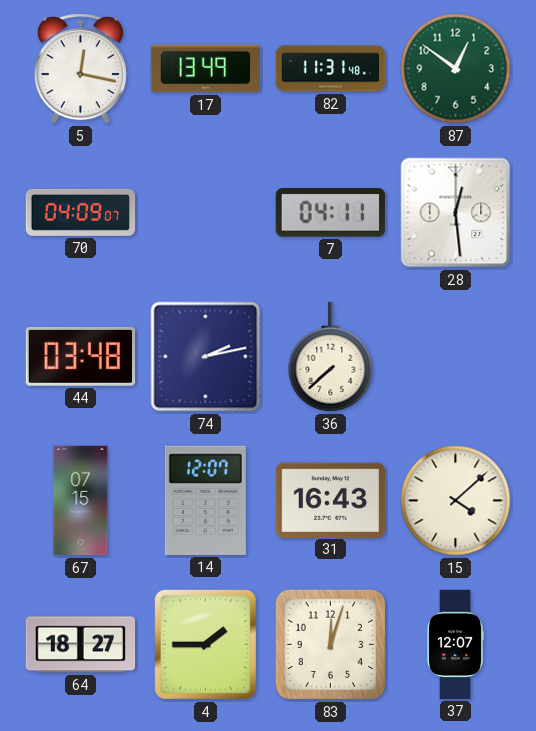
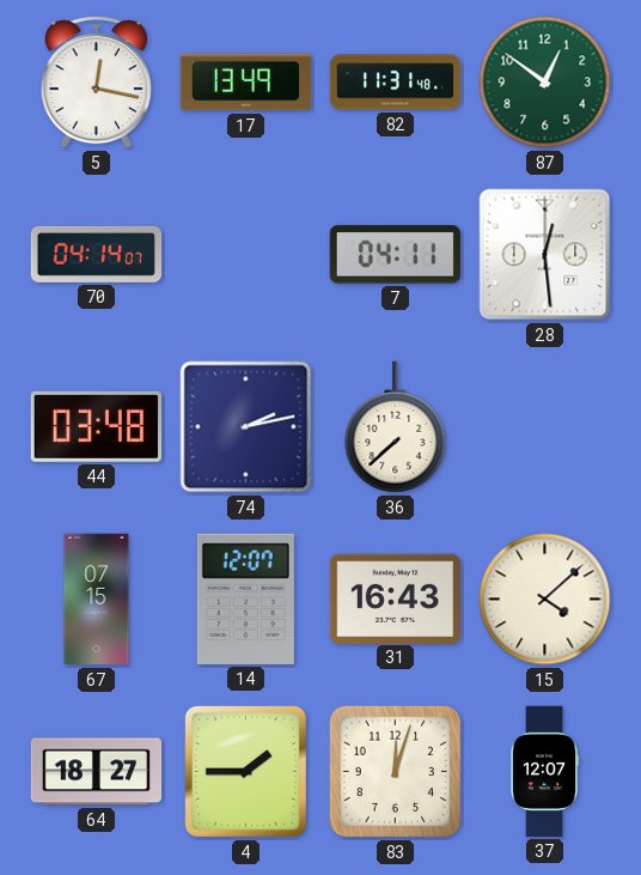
70: 04:09 -> 04:14 (97, 254)
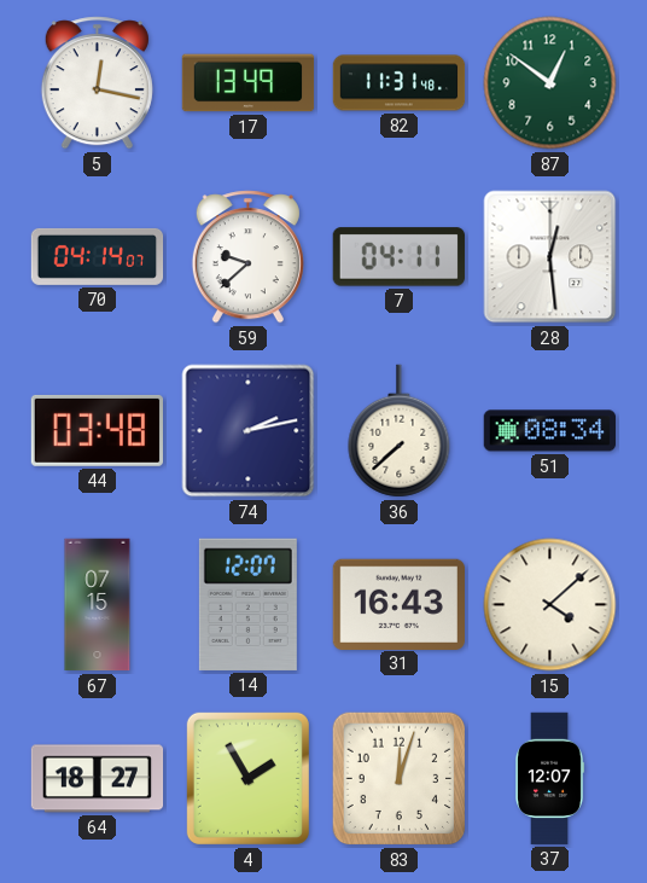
59: none -> 9:38 (247, 257)
51: none -> 08:34 (549, 431)
4: 1:45 -> 1:55 (247, 778)
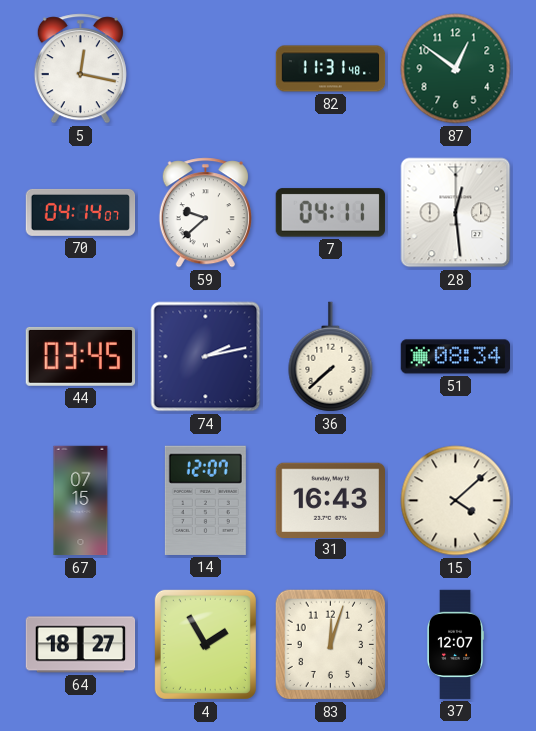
17: 13:49 -> none (249, 83)
44: 03:48 -> 03:45 (80, 356)
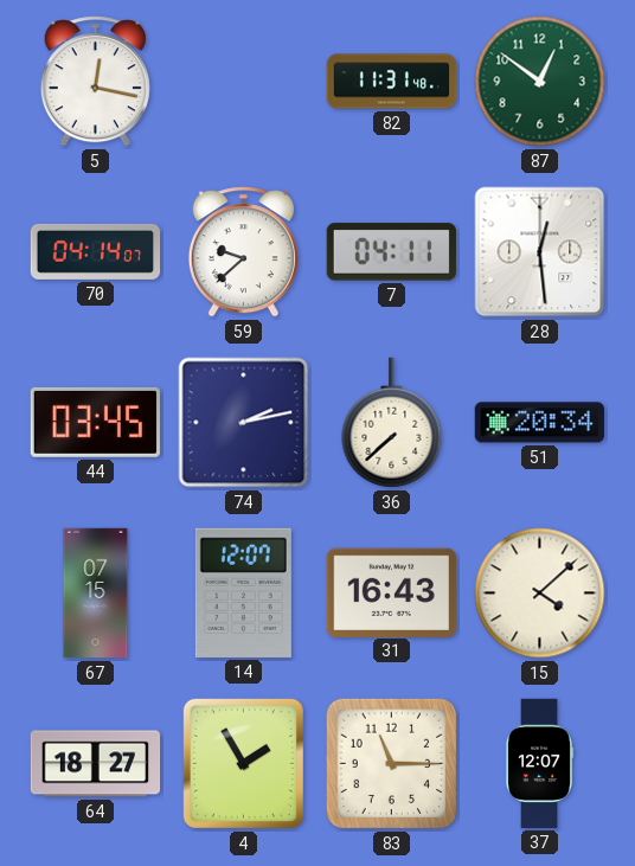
51: 08:34 -> 20:34 (539, 423)
83: 12:03 -> 11:15 (392, 764)
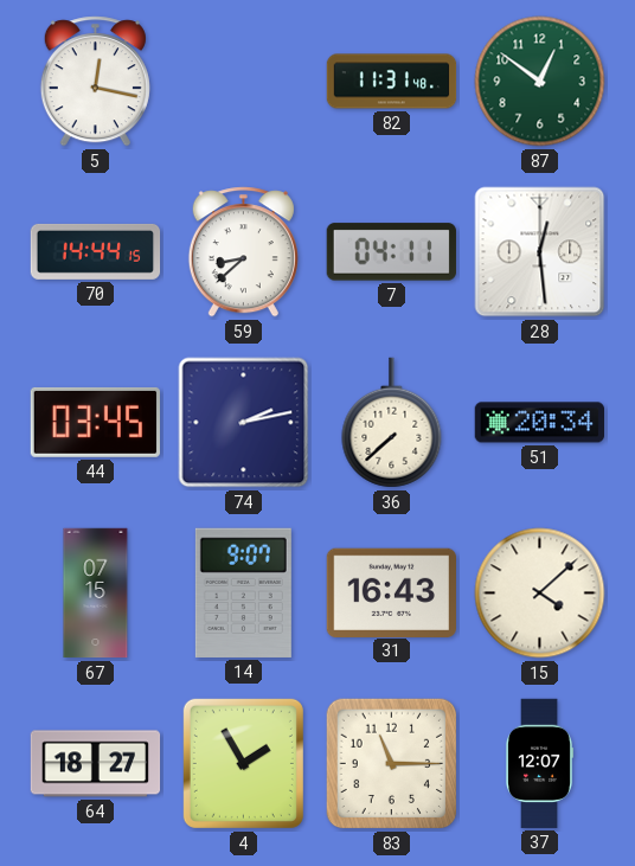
70: 04:14 -> 14:44 (96, 251)
59: 9:38 -> 8:38 (243, 252)
14: 12:07 -> 9:07 (243, 592)
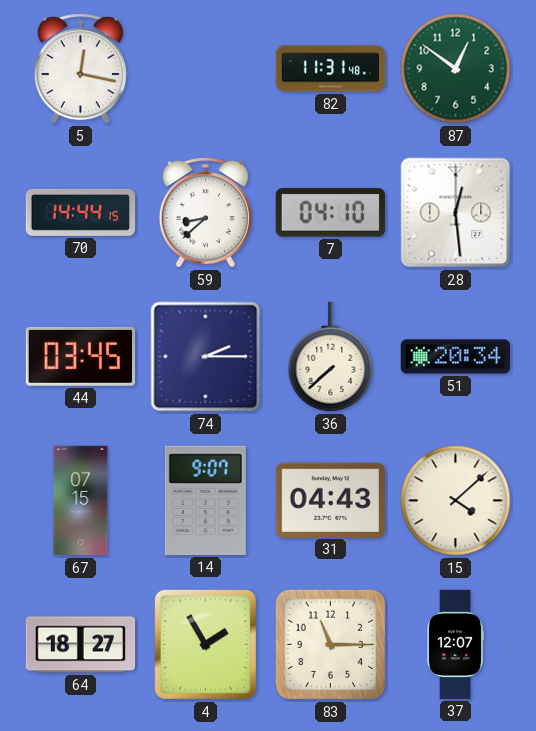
7: 04:11 -> 04:10 (330, 213)
74: 2:13 -> 2:15 (206, 357)
31: 16:43 -> 04:43 (330, 500)
